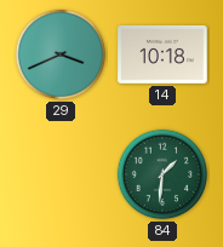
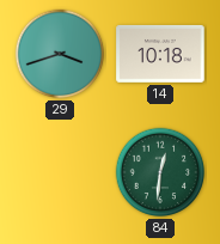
29: 3:41 -> 3:42 (60, 54)
84: 1:31 -> 12:31 (160, 172)
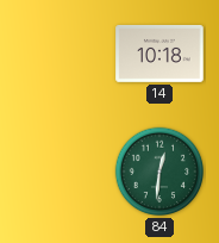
29: 3:42 -> none (60, 54)
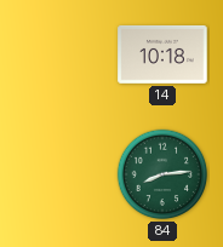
84: 12:31 -> 8:14 (162, 174)
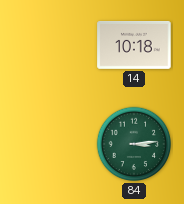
84: 8:14 -> 3:14 (134, 144)
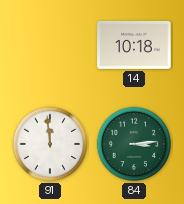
91: none -> 11:59 (50, 144)
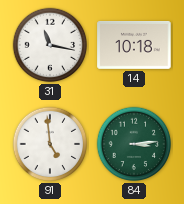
31: none -> 11:17 (50, 45)
91: 11:59 -> 4:59 (50, 144)
